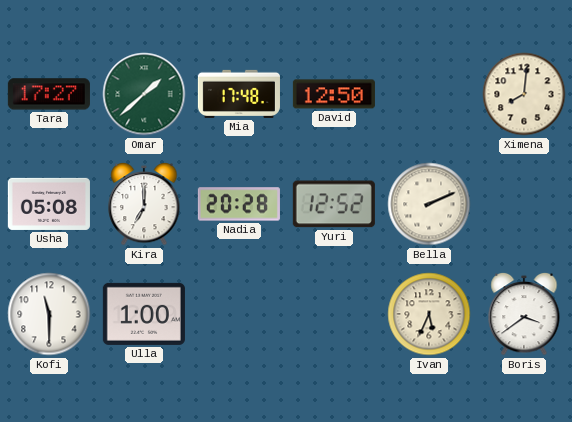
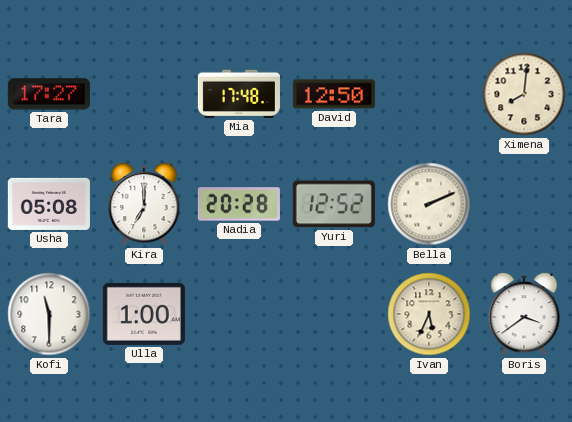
Omar: 1:38 -> none (144, 94)
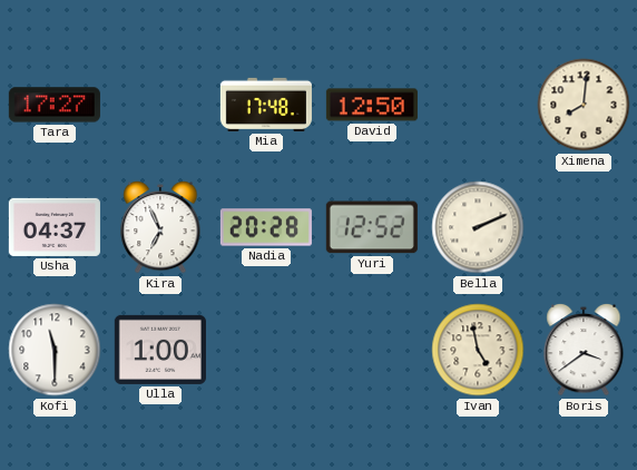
Usha: 05:08 -> 04:37 (55, 227)
Kira: 7:00 -> 6:56 (160, 227)
Ivan: 5:34 -> 4:58 (478, 350)
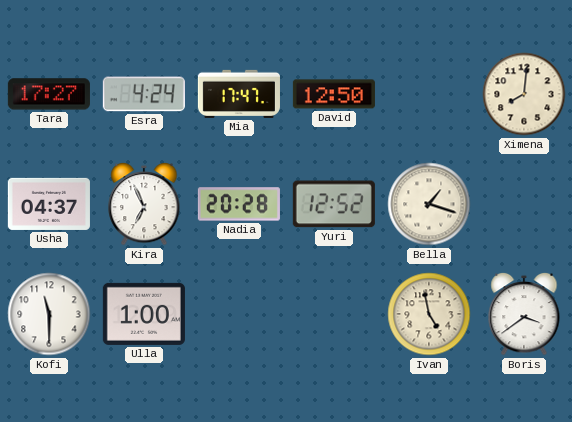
Esra: none -> 4:24 (144, 94)
Mia: 17:48 -> 17:47 (239, 94)
Bella: 2:11 -> 1:18 (429, 204)
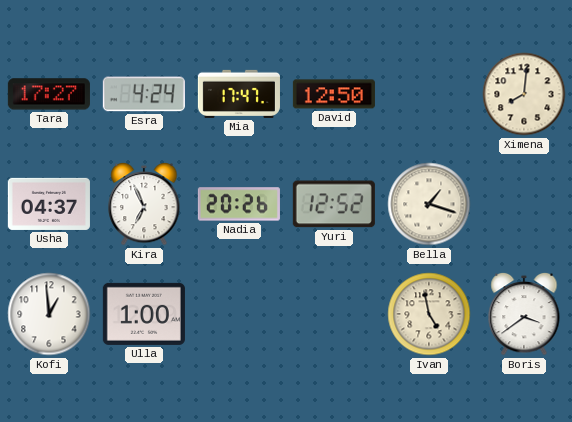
Nadia: 20:28 -> 20:26 (239, 204)
Kofi: 11:30 -> 12:59 (49, 314)
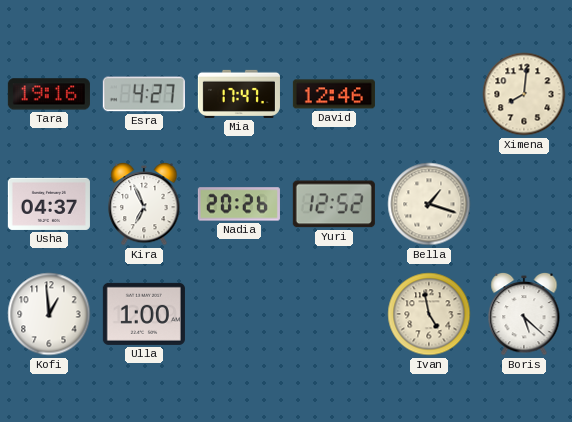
Tara: 17:27 -> 19:16 (49, 94)
Esra: 4:24 -> 4:27 (144, 94)
David: 12:50 -> 12:46 (334, 94)
Boris: 3:39 -> 5:22 (524, 314)
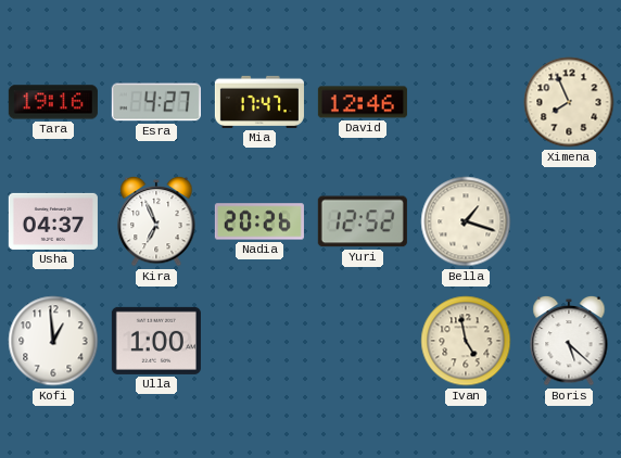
Ximena: 8:01 -> 7:56 (569, 102)
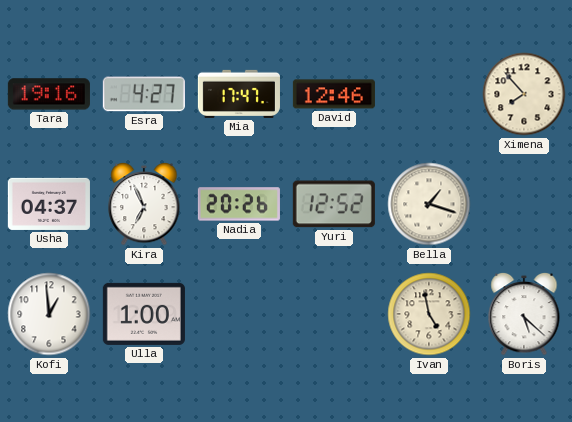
Ximena: 7:56 -> 7:53 (524, 94)
